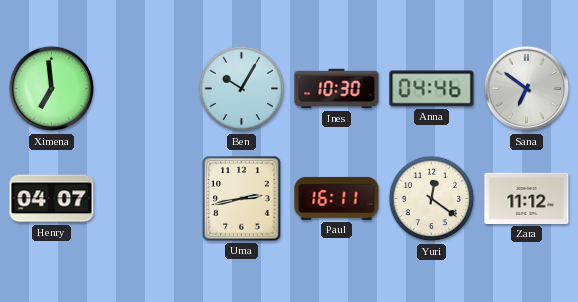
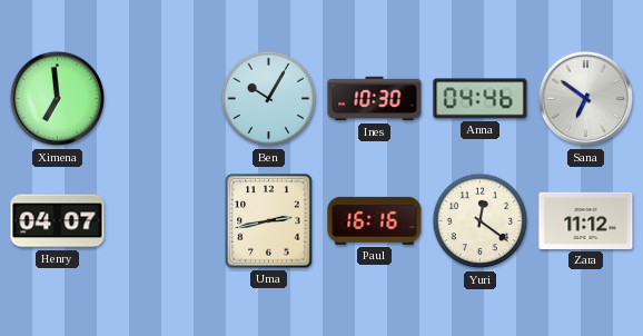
Paul: 16:11 -> 16:16 (375, 220)
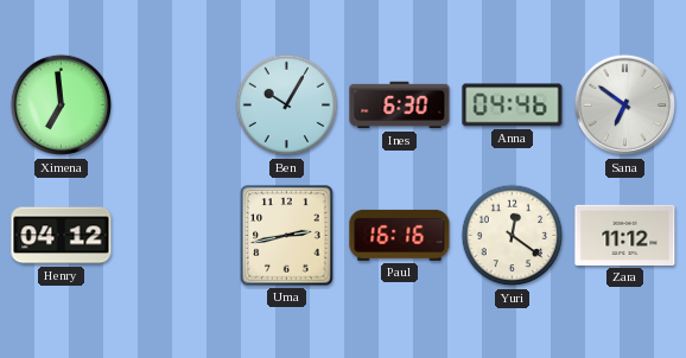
Ines: 10:30 -> 6:30 (400, 106)
Henry: 04:07 -> 04:12 (62, 236)
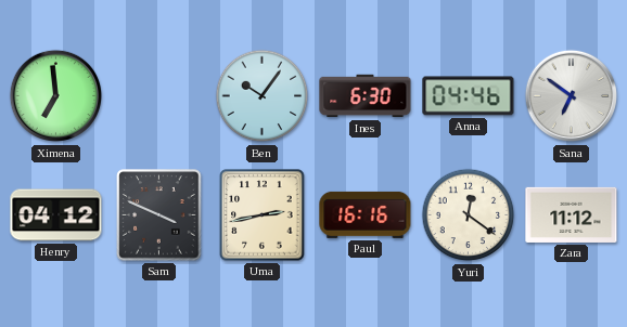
Ben: 10:05 -> 10:06 (263, 96)
Sam: none -> 3:49 (159, 215)
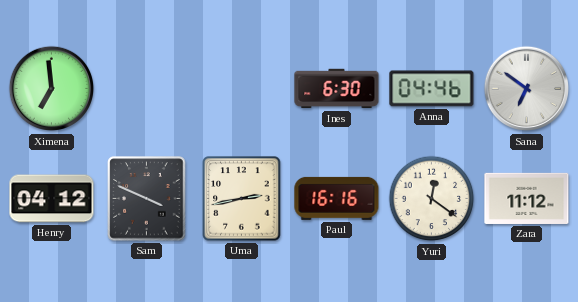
Ben: 10:06 -> none (263, 96)
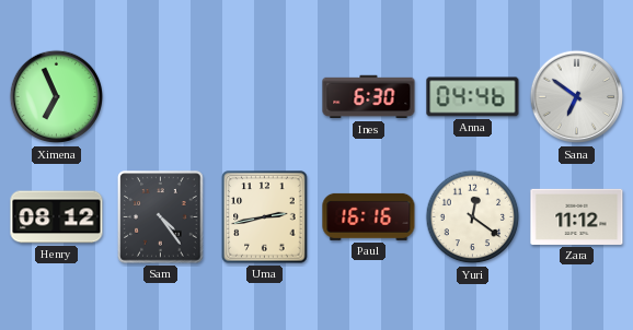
Ximena: 6:59 -> 6:56 (57, 97)
Henry: 04:12 -> 08:12 (57, 217)
Sam: 3:49 -> 4:24 (161, 217)
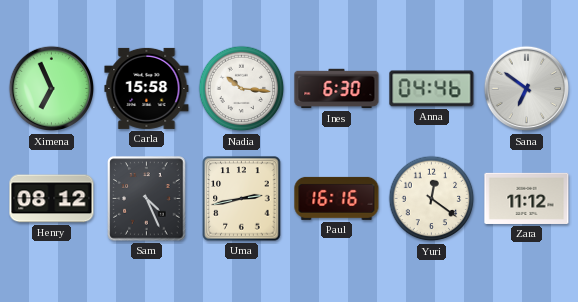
Carla: none -> 15:58 (147, 88)
Nadia: none -> 10:16 (242, 89)
Sam: 4:24 -> 4:26 (147, 199)
